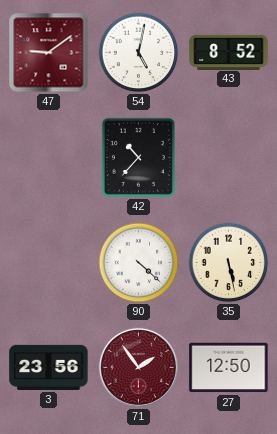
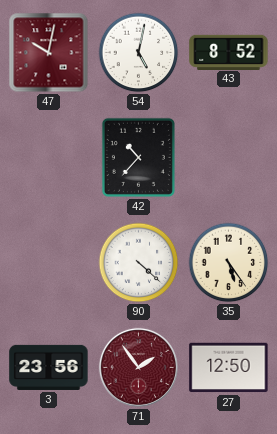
47: 9:09 -> 10:02 (49, 53)
35: 5:28 -> 5:24 (229, 263)
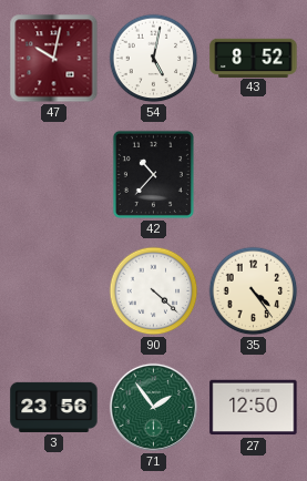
35: 5:24 -> 4:24 (254, 291)
71 dial: burgundy -> green (153, 407)
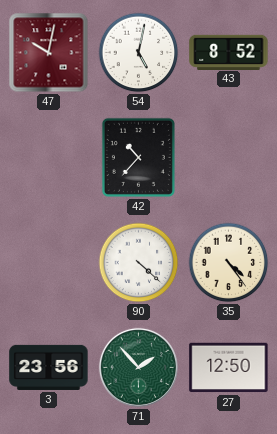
71: 1:54 -> 1:53 (138, 367)
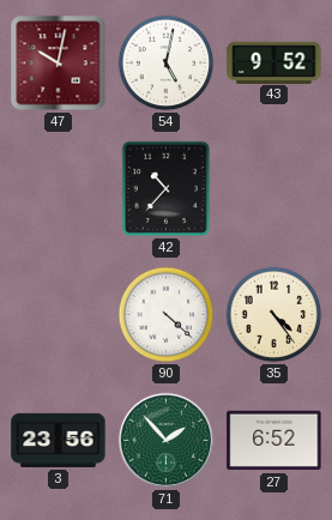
43: 8:52 -> 9:52 (274, 62)
27: 12:50 -> 6:52 (274, 441)
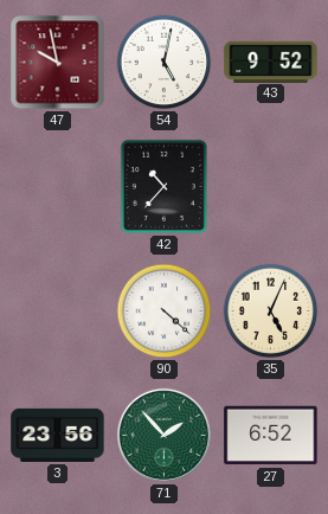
47: 10:02 -> 9:58 (58, 63)
35: 4:24 -> 5:04 (271, 311)
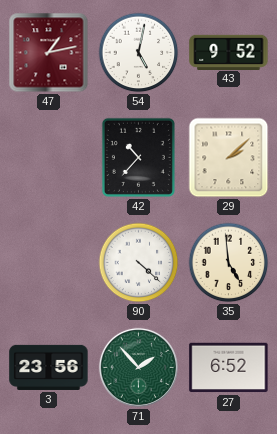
47: 9:58 -> 1:13 (49, 53)
29: none -> 2:08 (229, 158)
35: 5:04 -> 4:59 (229, 263)
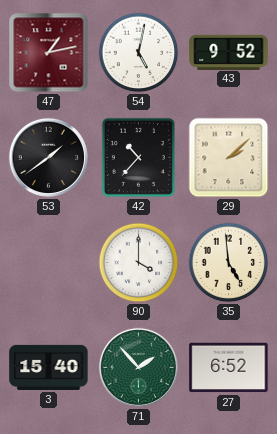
53: none -> 1:39 (48, 157)
90: 4:22 -> 4:00 (139, 263)
3: 23:56 -> 15:40 (49, 367)
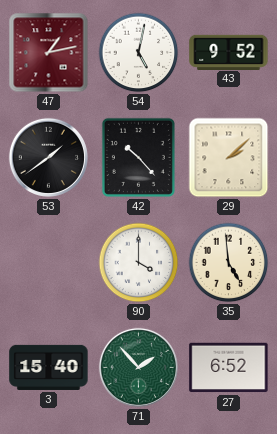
42: 10:37 -> 10:23 (138, 157)
